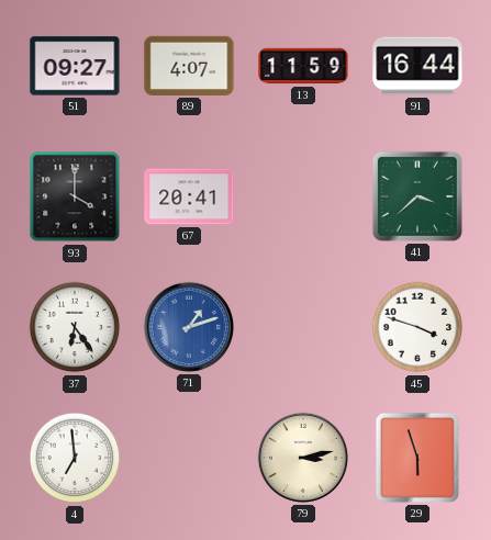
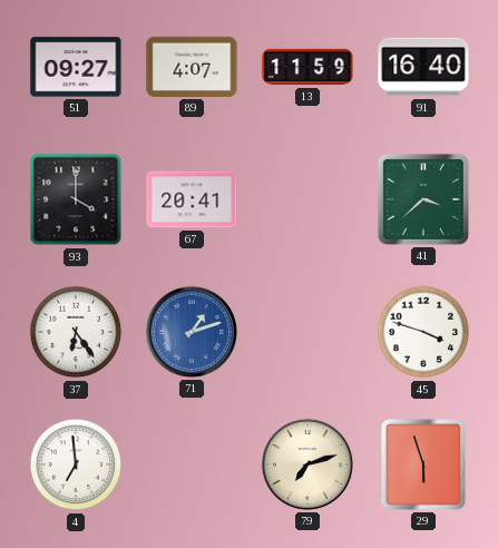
91: 16:44 -> 16:40 (423, 67)
79: 3:13 -> 7:12 (307, 464)
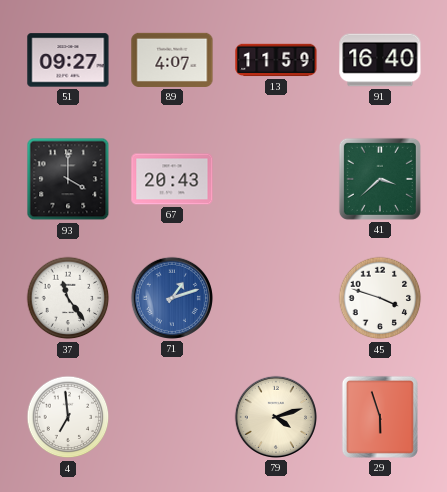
67: 20:41 -> 20:43 (172, 179)
37: 6:24 -> 11:24 (68, 298)
79: 7:12 -> 4:12 (276, 417)
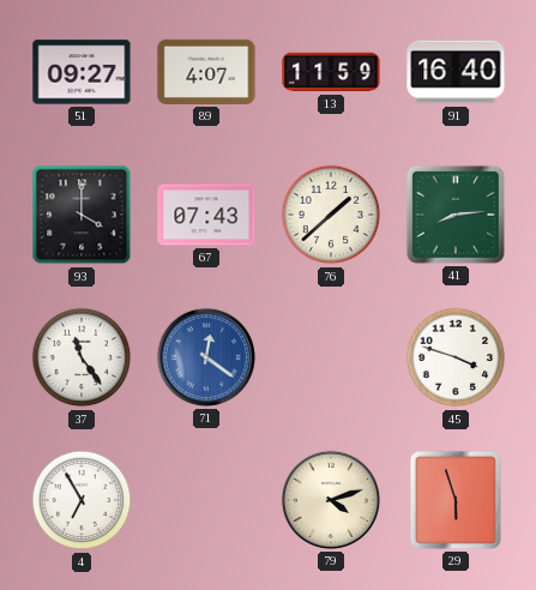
67: 20:43 -> 07:43 (206, 215)
76: none -> 1:38 (331, 215)
41: 3:38 -> 8:14 (456, 215)
71: 1:12 -> 12:21 (206, 357)
4: 6:59 -> 6:55 (82, 500)
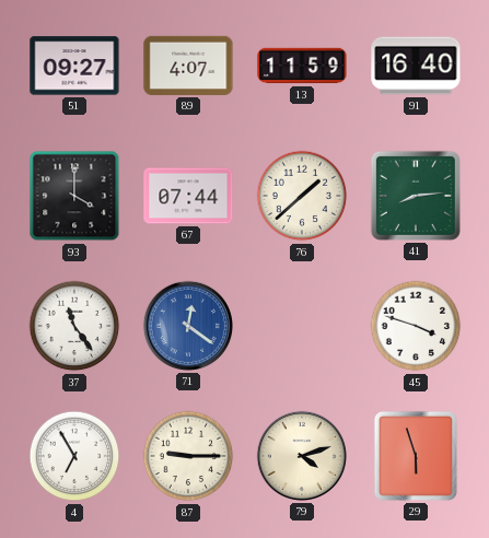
67: 07:43 -> 07:44 (188, 196)
87: none -> 9:15 (188, 456)
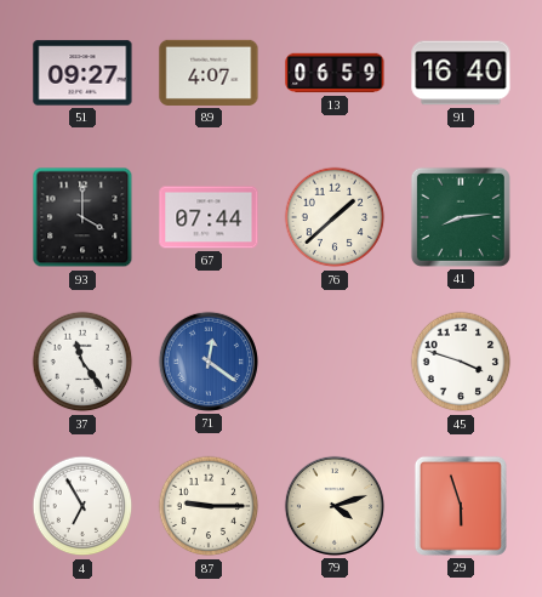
13: 11:59 -> 06:59 (335, 73)
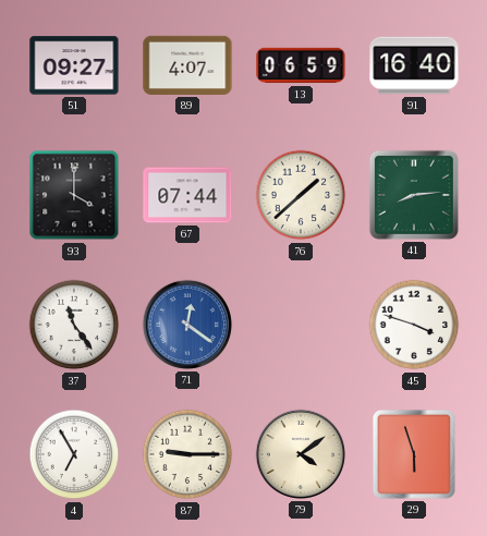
79: 4:12 -> 4:09 (301, 454)
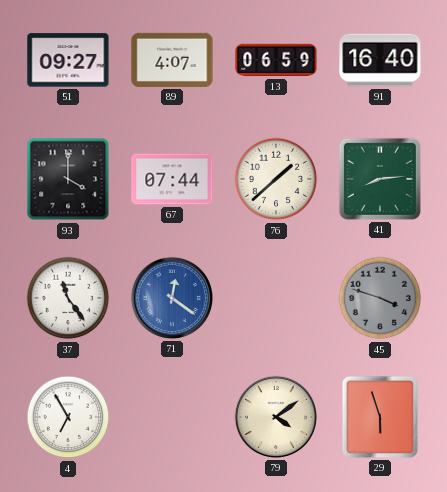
45 dial: white -> grey (380, 298)
87: 9:15 -> none (187, 454)
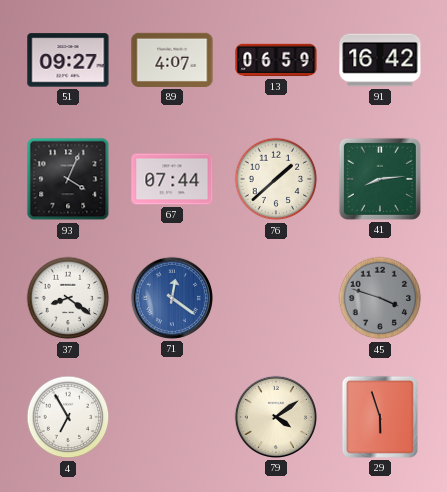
91: 16:40 -> 16:42 (380, 60)
93: 4:00 -> 4:04 (68, 179)
37: 11:24 -> 8:21 (68, 298)
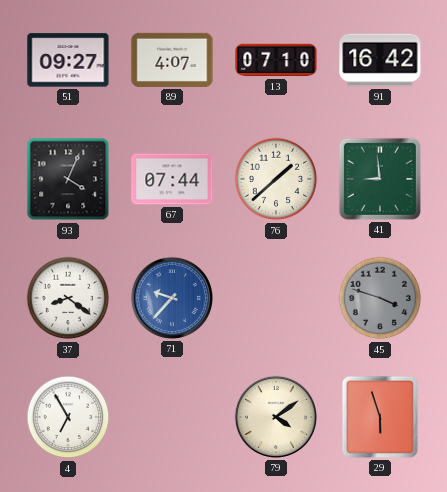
13: 06:59 -> 07:10 (276, 60)
41: 8:14 -> 8:59 (380, 179)
71: 12:21 -> 9:37 (172, 298)
